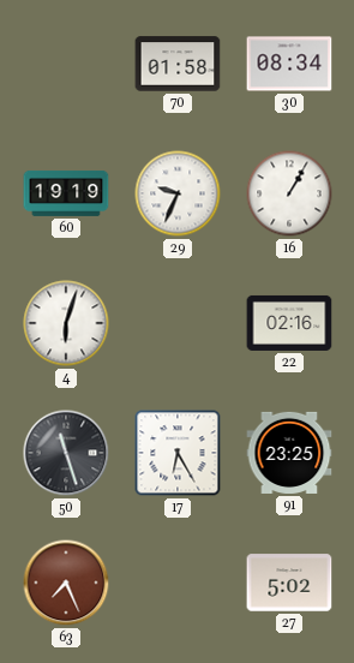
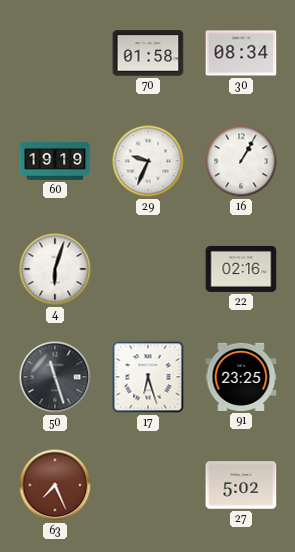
17: 6:25 -> 6:27 (148, 377)
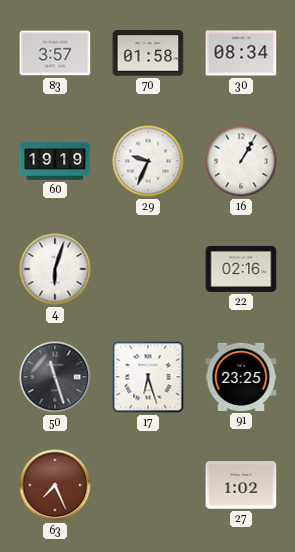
83: none -> 3:57 (55, 53)
27: 5:02 -> 1:02 (241, 485)
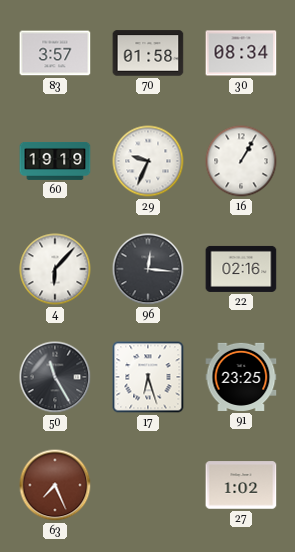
4: 6:03 -> 6:07 (55, 269)
96: none -> 12:16 (148, 269)
50: 11:27 -> 11:25 (55, 377)
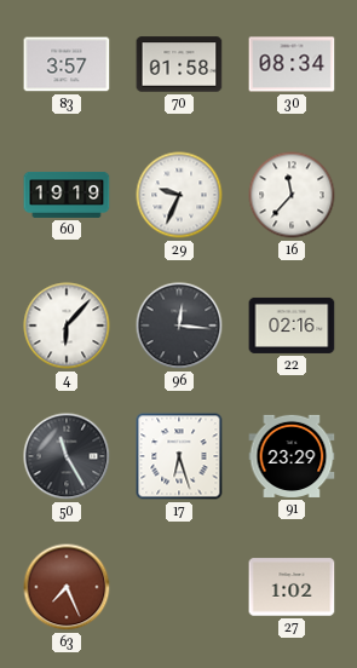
16: 1:05 -> 11:37 (292, 195)
91: 23:25 -> 23:29 (292, 456)
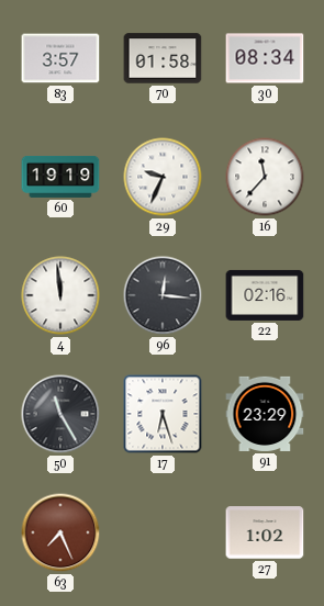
4: 6:07 -> 11:59 (60, 295)
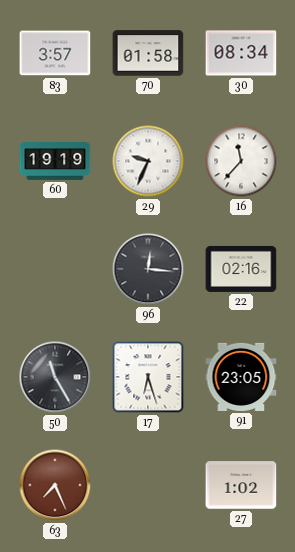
4: 11:59 -> none (60, 295)
91: 23:29 -> 23:05 (241, 377)
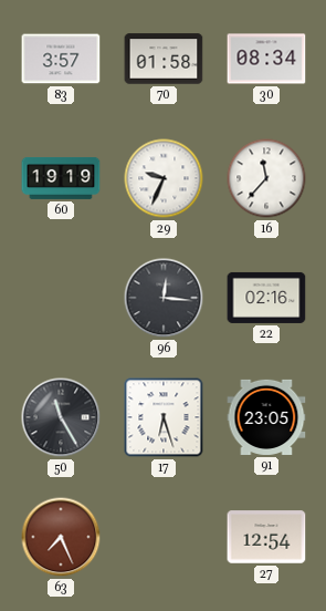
27: 1:02 -> 12:54 (266, 537)
